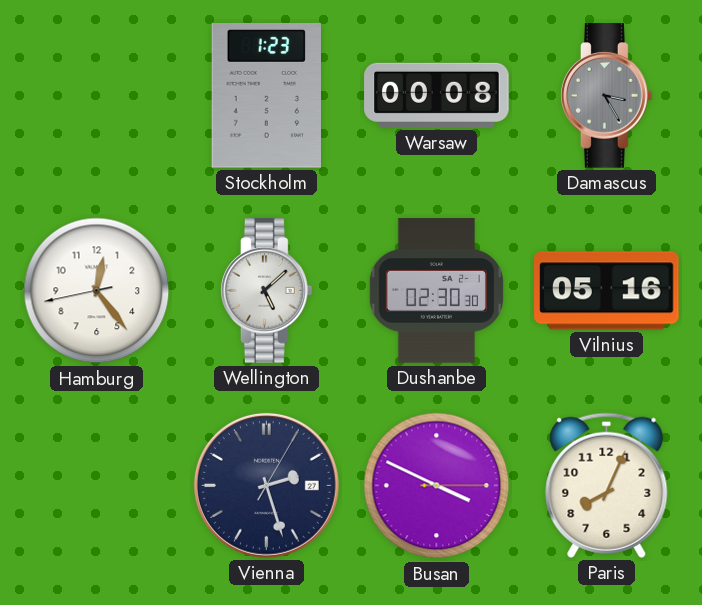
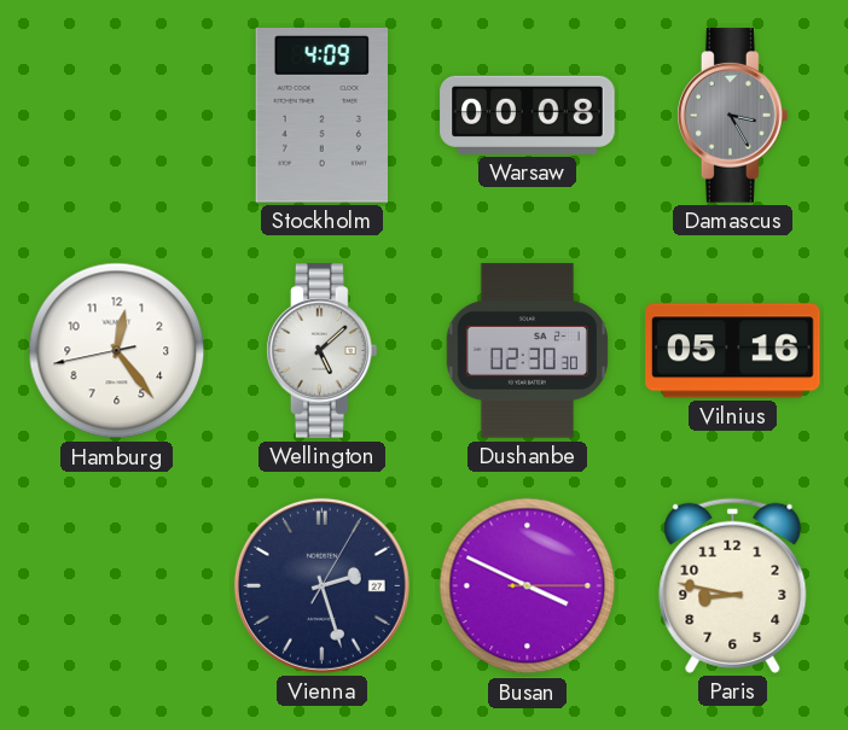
Stockholm: 1:23 -> 4:09 (321, 116)
Paris: 8:04 -> 8:47 (733, 585)
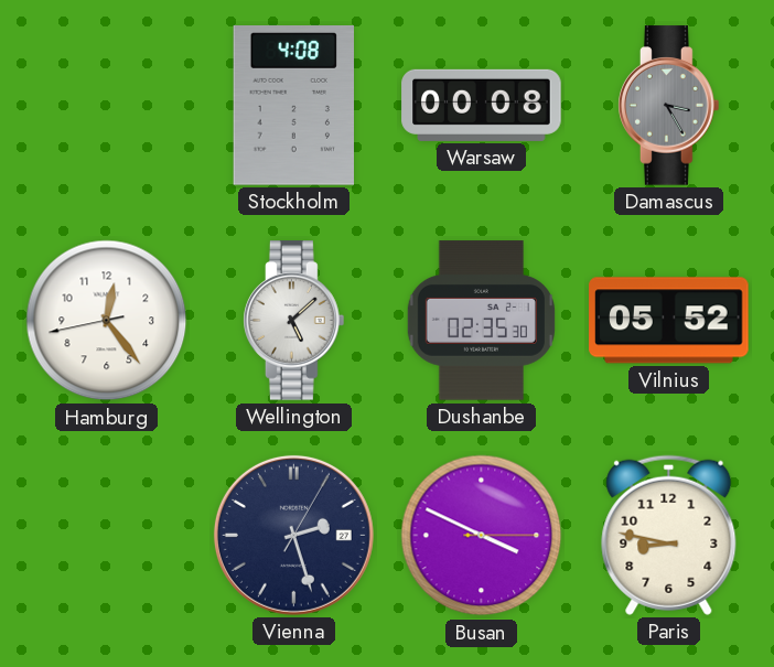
Stockholm: 4:09 -> 4:08 (293, 106)
Dushanbe: 02:30 -> 02:35 (481, 321)
Vilnius: 05:16 -> 05:52 (669, 321)
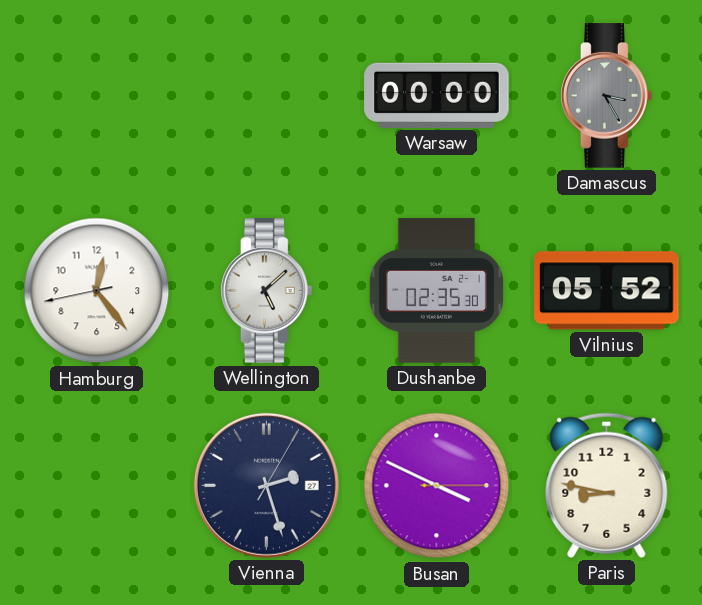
Stockholm: 4:08 -> none (293, 106)
Warsaw: 00:08 -> 00:00 (437, 95)
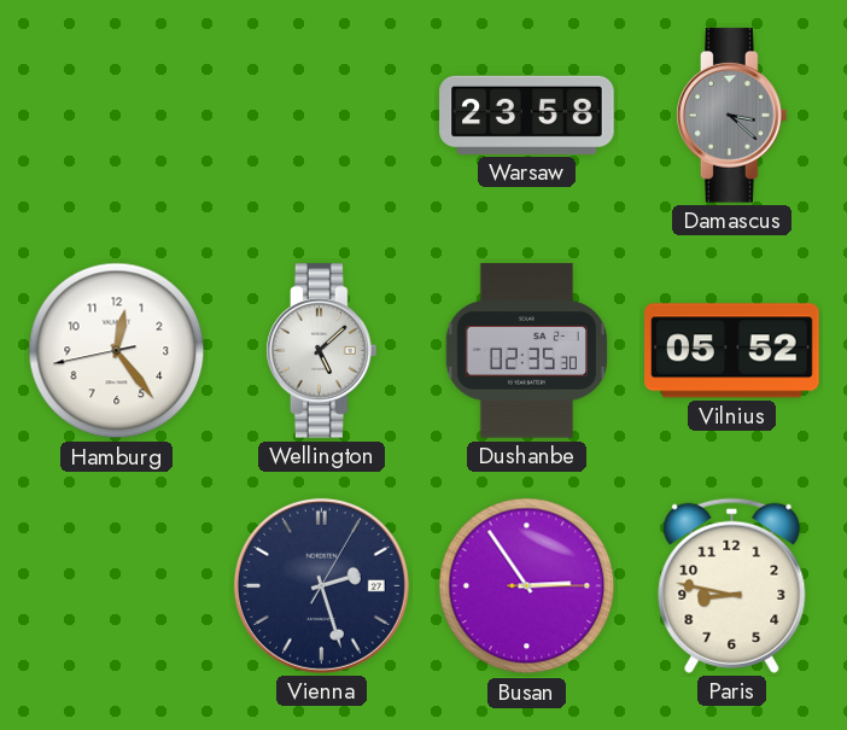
Warsaw: 00:00 -> 23:58 (527, 115)
Damascus: 3:25 -> 3:22 (732, 116)
Busan: 3:49 -> 2:54 (527, 586)
